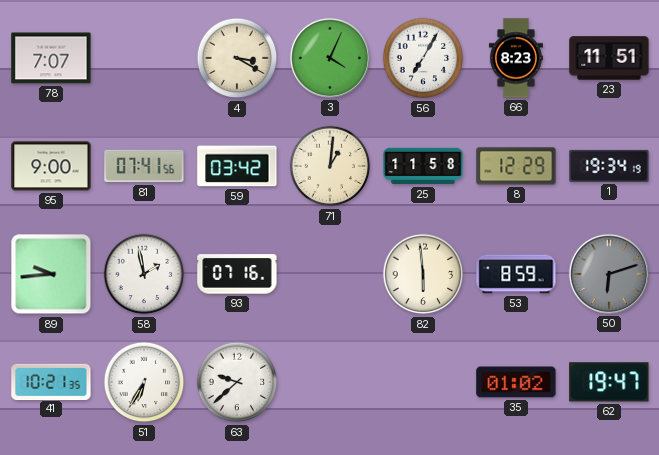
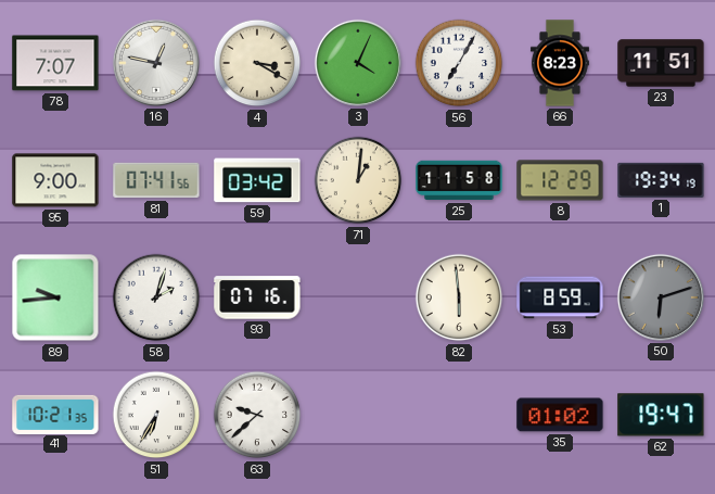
16: none -> 12:47 (156, 63)
58: 1:58 -> 2:03 (156, 297)
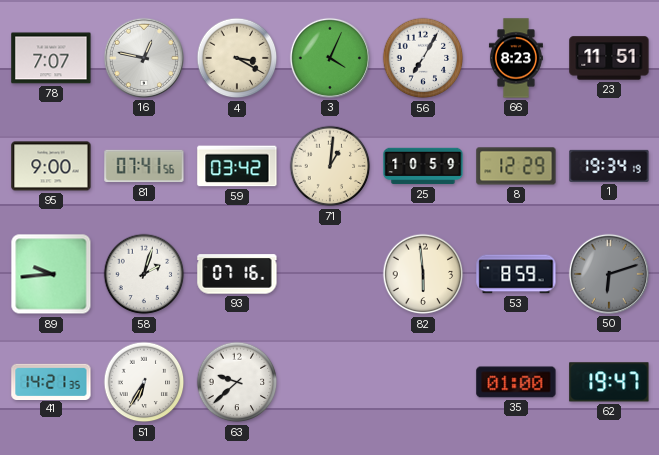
25: 11:58 -> 10:59 (423, 166)
41: 10:21 -> 14:21 (51, 381)
35: 01:02 -> 01:00 (516, 382)
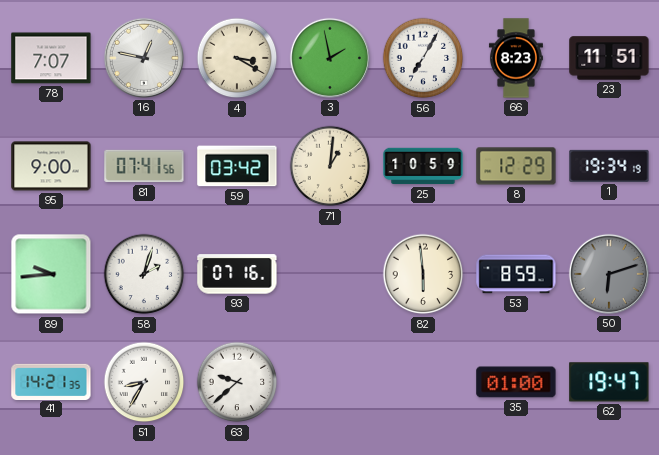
3: 4:04 -> 1:58 (330, 58)
51: 6:35 -> 8:35 (144, 382)
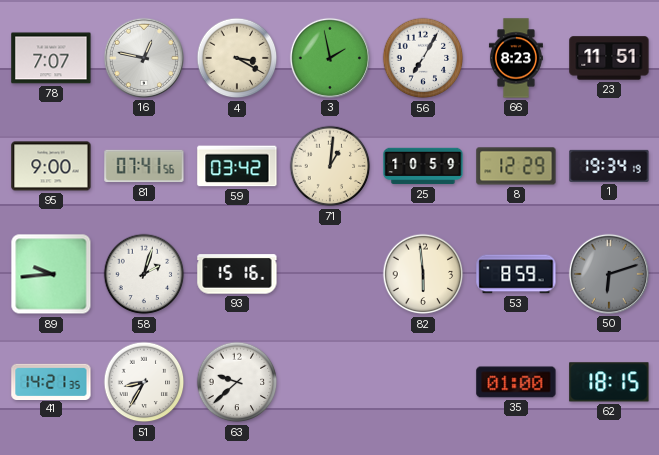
93: 07:16 -> 15:16 (237, 274)
62: 19:47 -> 18:15 (609, 382)
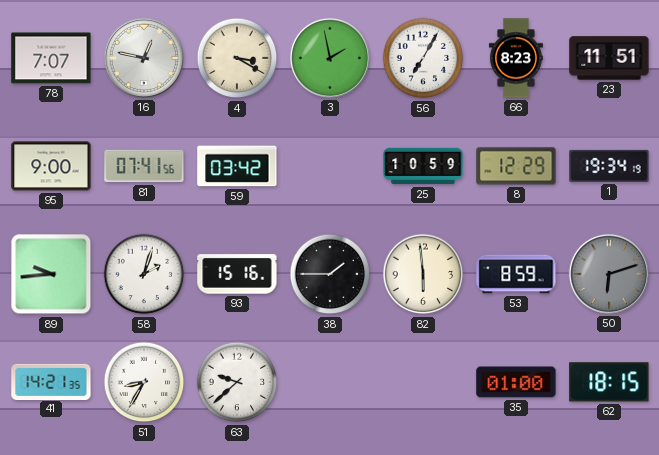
71: 1:01 -> none (330, 166)
38: none -> 1:45 (330, 274)
